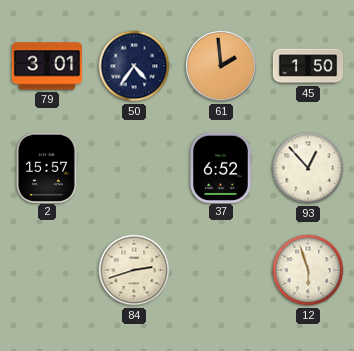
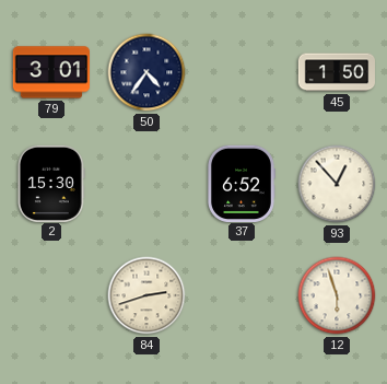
61: 1:59 -> none (221, 66)
2: 15:57 -> 15:30 (51, 183)
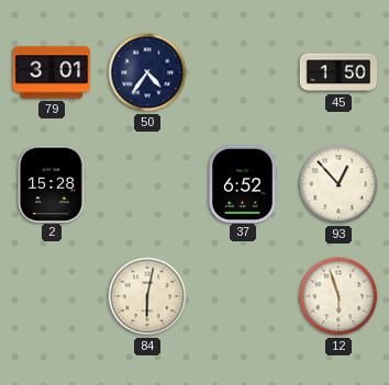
2: 15:30 -> 15:28 (52, 183)
84: 2:42 -> 6:02 (147, 296)
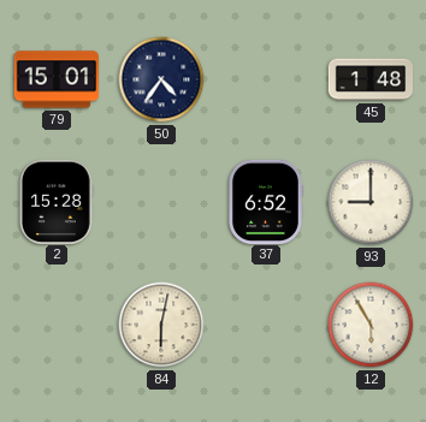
79: 3:01 -> 15:01 (55, 79)
45: 1:50 -> 1:48 (371, 79)
93: 12:53 -> 9:00 (371, 202)
12: 5:57 -> 5:55 (371, 325)
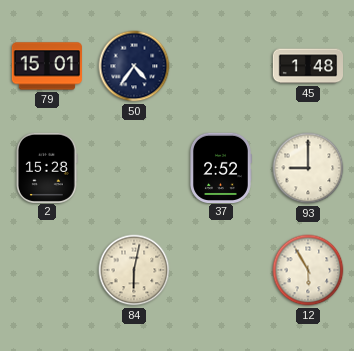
37: 6:52 -> 2:52 (221, 167)
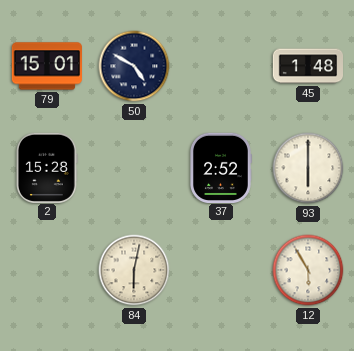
50: 4:36 -> 4:50 (134, 66)
93: 9:00 -> 6:00 (308, 168)
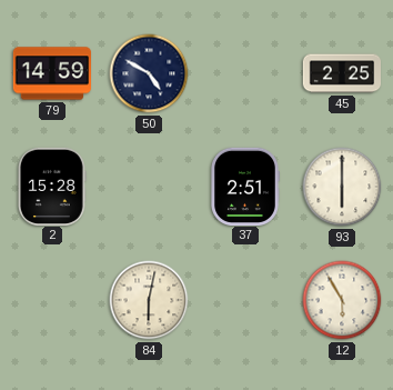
79: 15:01 -> 14:59 (51, 73)
45: 1:48 -> 2:25 (342, 73)
37: 2:52 -> 2:51 (245, 186)
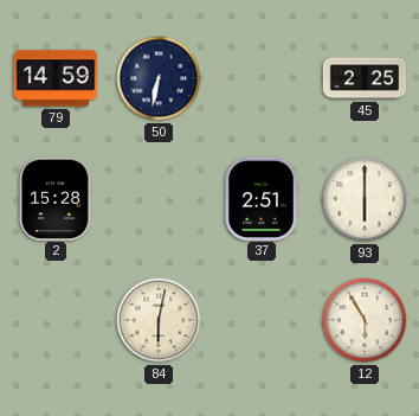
50: 4:50 -> 6:32 (159, 78)
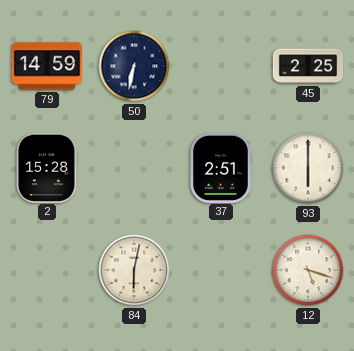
12: 5:55 -> 5:18 (308, 270)
